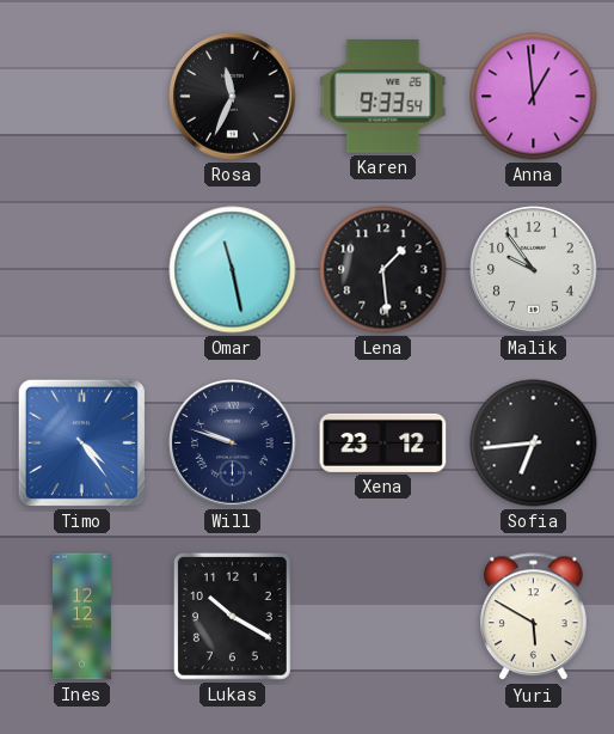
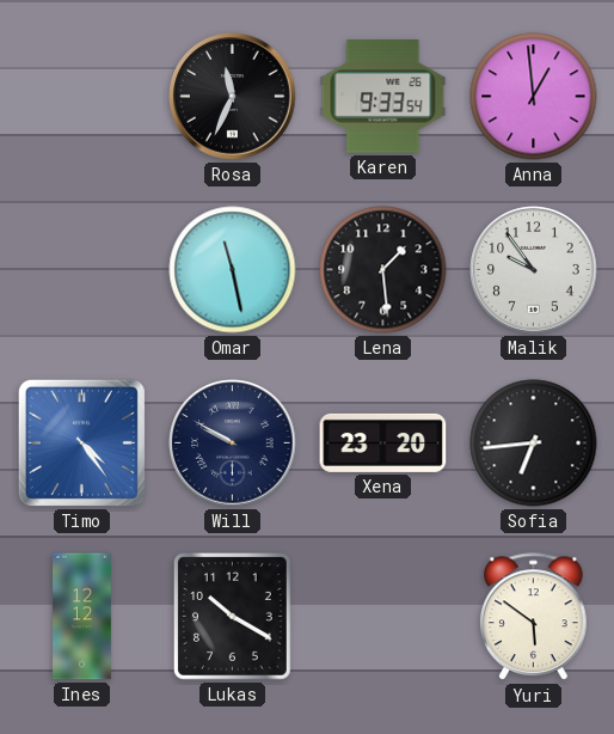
Will: 9:48 -> 9:50 (233, 444)
Xena: 23:12 -> 23:20 (383, 442)
Yuri: 5:50 -> 5:51 (534, 617)
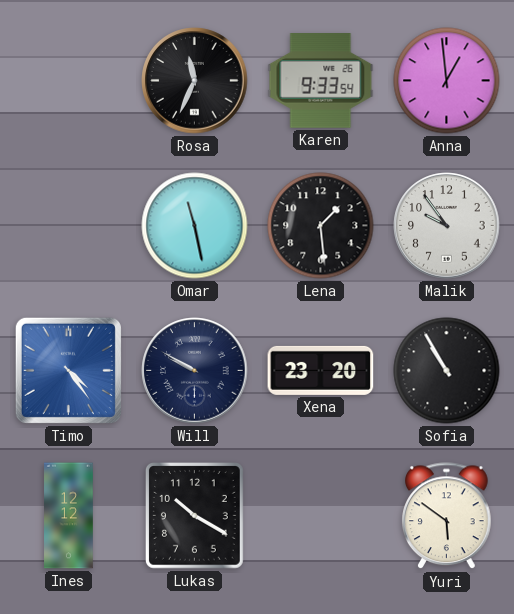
Sofia: 6:44 -> 10:55 (447, 371)
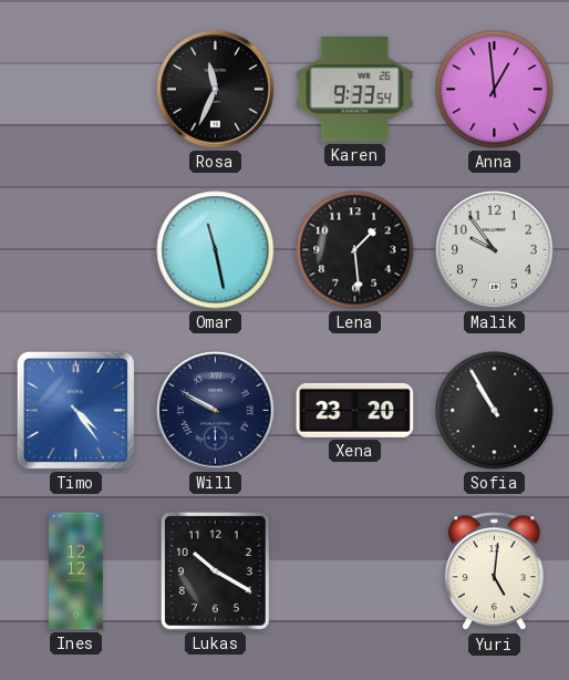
Yuri: 5:51 -> 5:01 (495, 571)
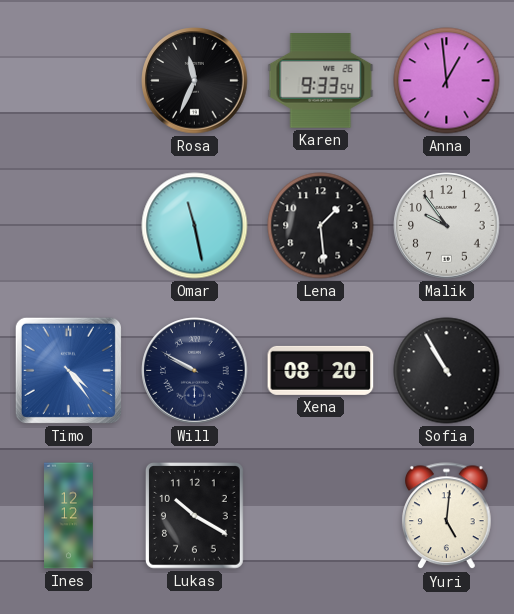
Xena: 23:20 -> 08:20 (321, 370)
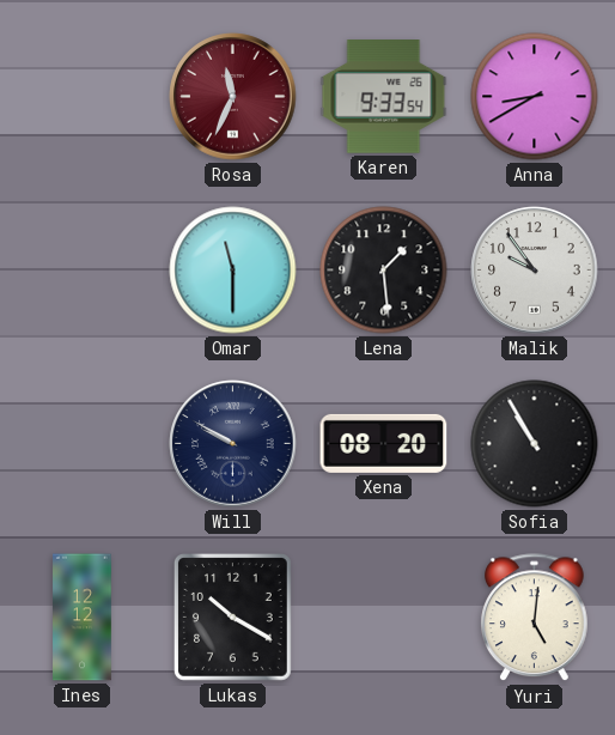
Rosa dial: black -> burgundy (233, 97)
Anna: 12:59 -> 8:40 (535, 97)
Omar: 11:28 -> 11:30 (233, 271)
Timo: 4:24 -> none (68, 370)
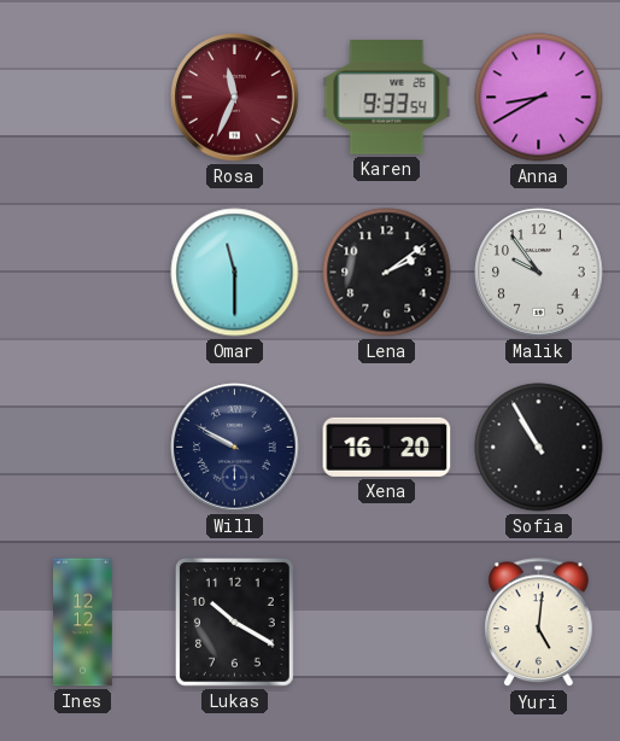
Lena: 1:29 -> 2:09 (387, 273)
Xena: 08:20 -> 16:20 (387, 447)
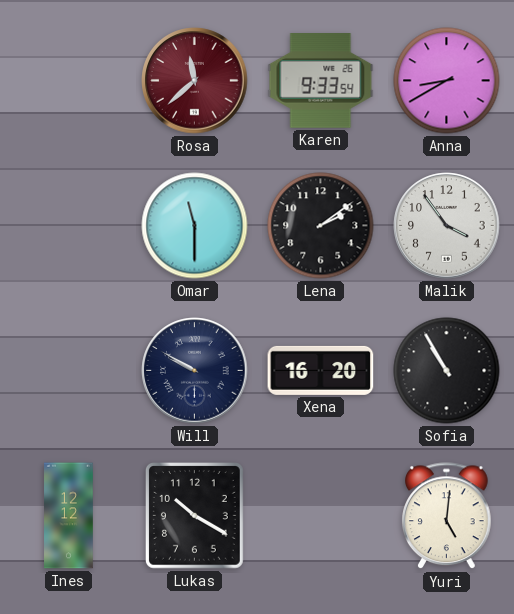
Rosa: 11:34 -> 11:38 (195, 81)
Malik: 9:54 -> 3:54 (447, 226)
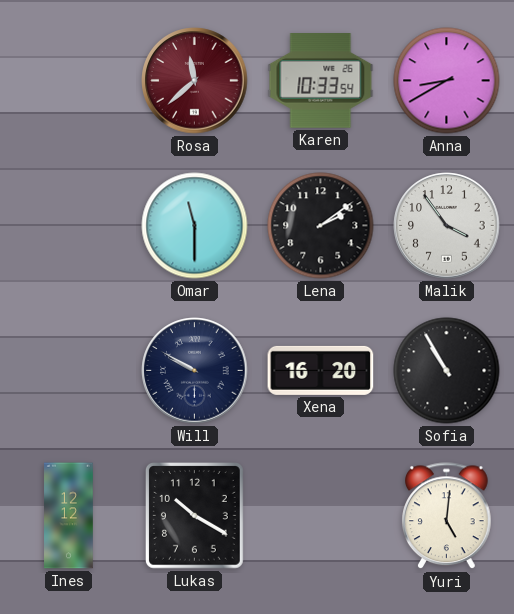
Karen: 9:33 -> 10:33 (321, 81)
